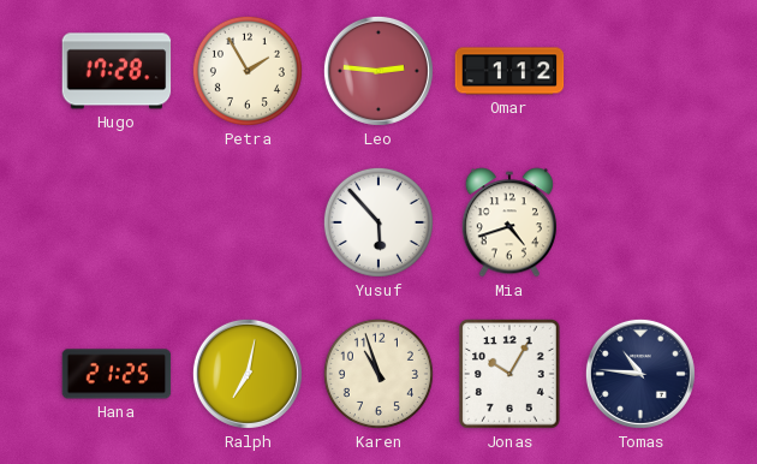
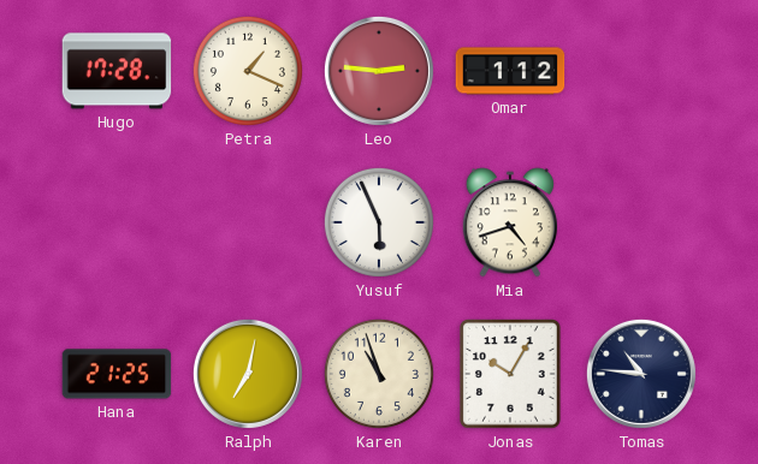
Petra: 1:55 -> 1:19 (248, 71)
Yusuf: 5:53 -> 5:56 (379, 222)
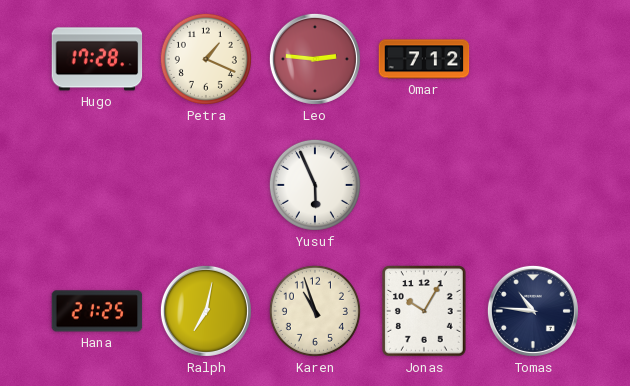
Omar: 1:12 -> 7:12 (424, 59)
Mia: 4:42 -> none (509, 222)
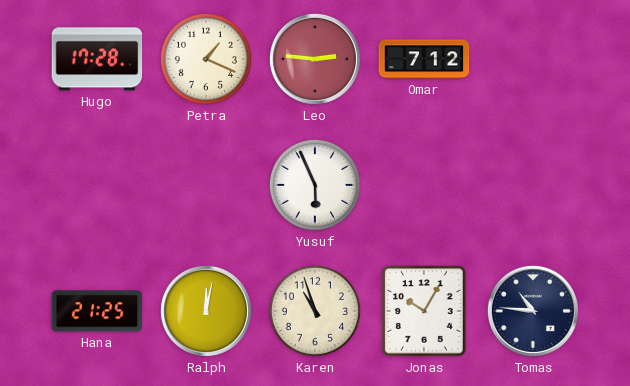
Ralph: 7:02 -> 12:02 (206, 311)
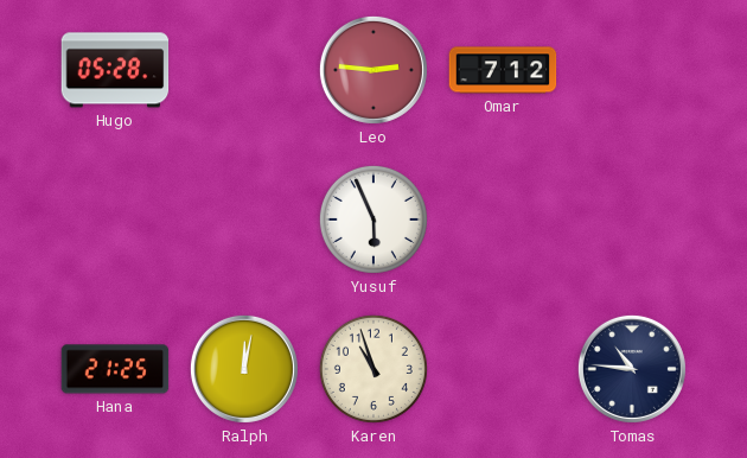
Hugo: 17:28 -> 05:28 (115, 70)
Petra: 1:19 -> none (206, 59)
Jonas: 10:05 -> none (425, 312)
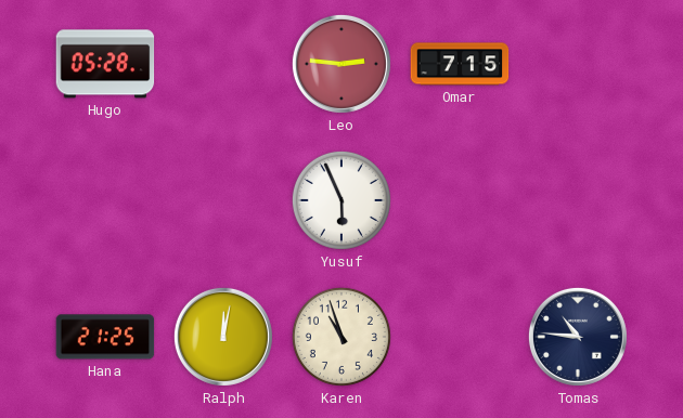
Omar: 7:12 -> 7:15 (460, 64)
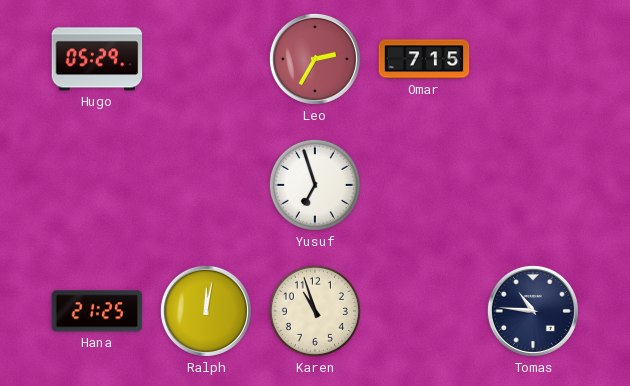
Hugo: 05:28 -> 05:29 (97, 59)
Leo: 2:46 -> 2:35 (315, 59)
Yusuf: 5:56 -> 6:57 (315, 185)
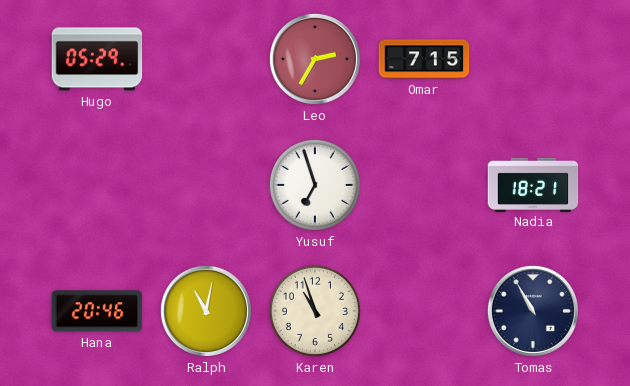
Nadia: none -> 18:21 (533, 184)
Hana: 21:25 -> 20:46 (97, 311)
Ralph: 12:02 -> 11:02 (206, 311)
Tomas: 10:46 -> 10:55 (533, 311)
